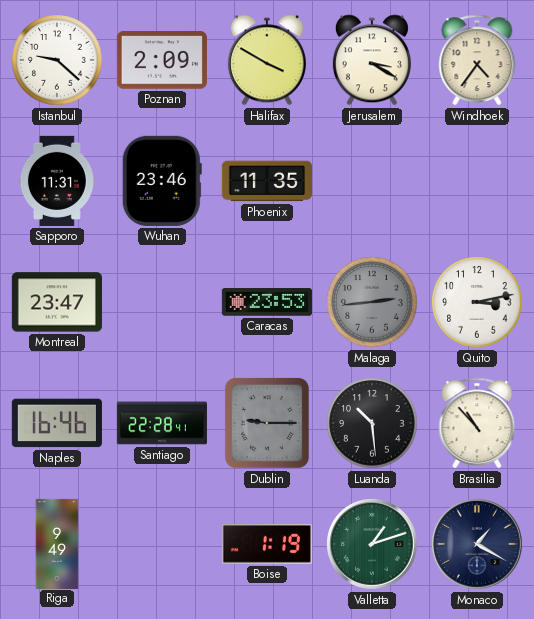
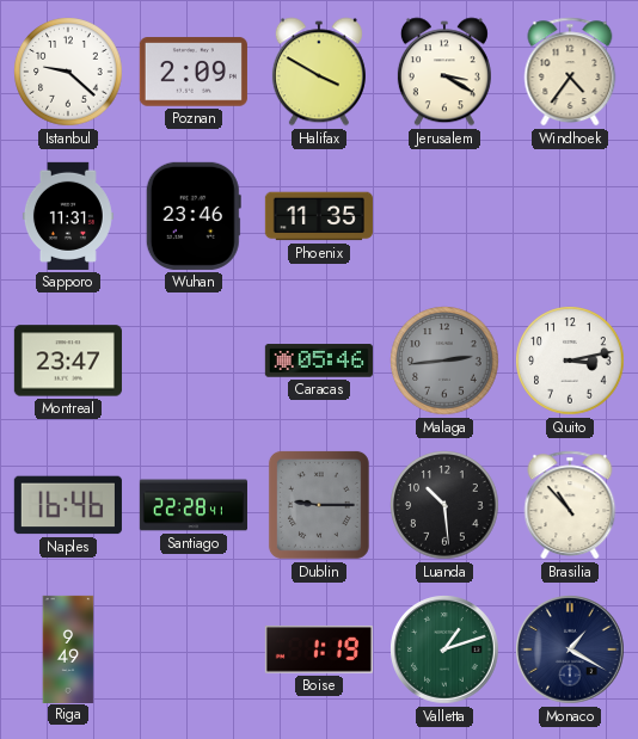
Caracas: 23:53 -> 05:46 (319, 361)
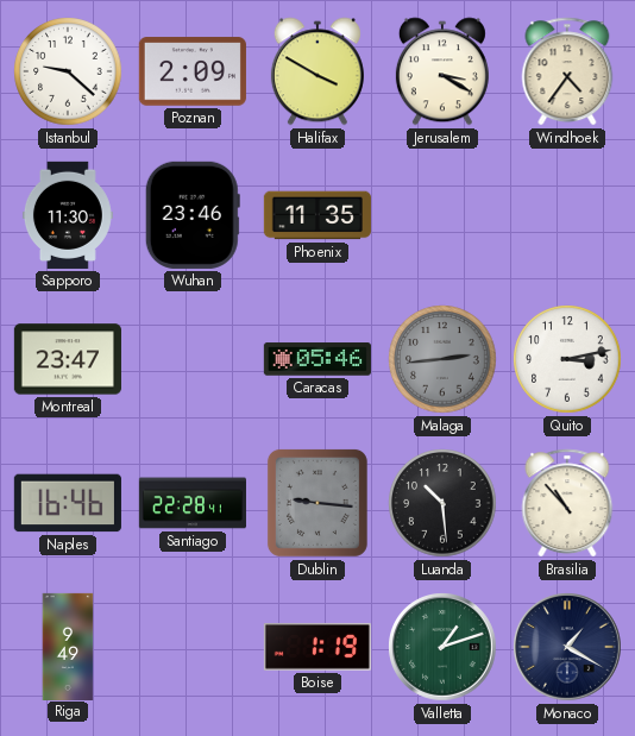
Sapporo: 11:31 -> 11:30 (68, 215)
Dublin: 9:15 -> 9:16 (317, 503)
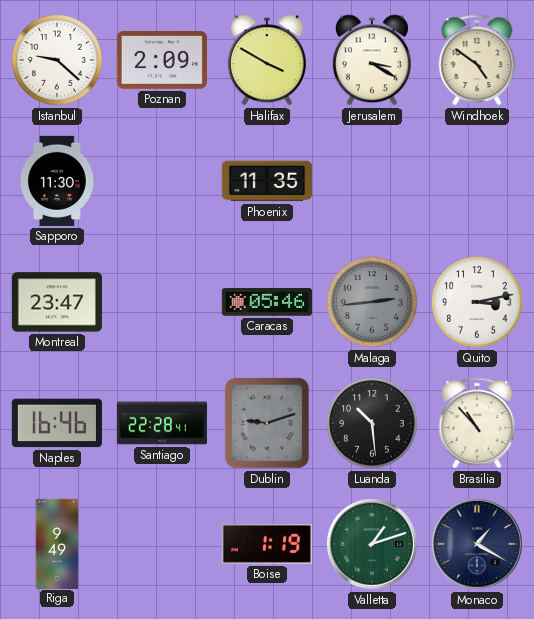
Windhoek: 4:36 -> 4:51 (477, 60)
Wuhan: 23:46 -> none (193, 215)
Dublin: 9:16 -> 9:12 (267, 423)
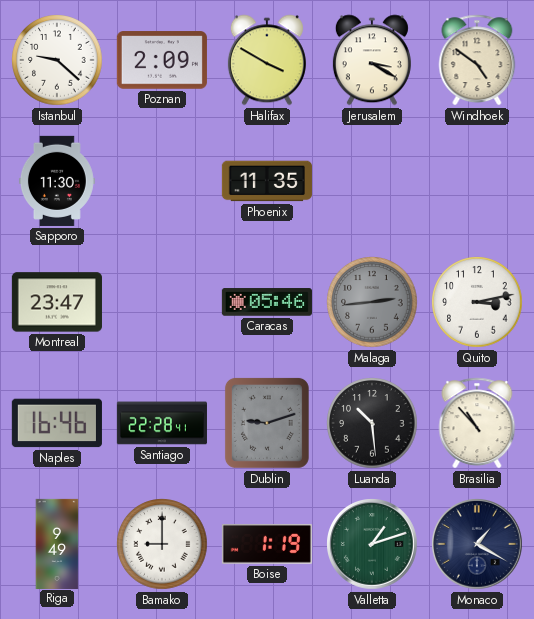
Bamako: none -> 9:00 (162, 544)
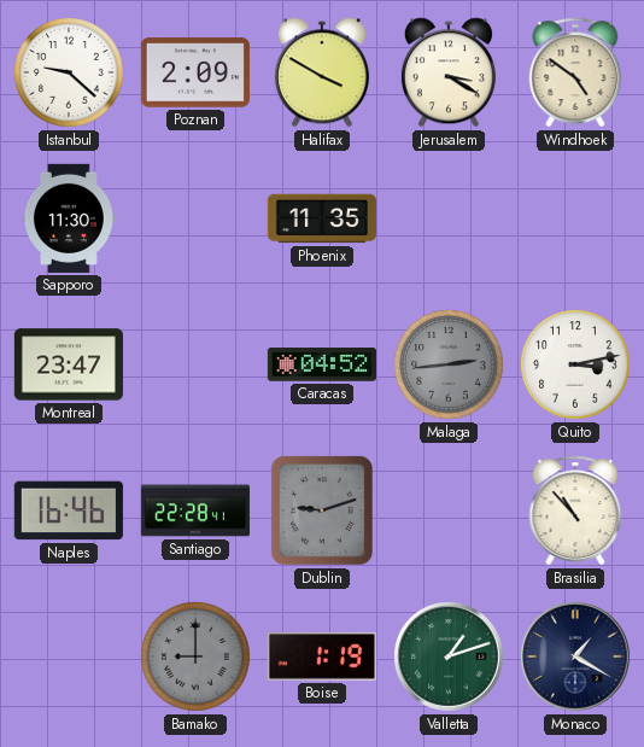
Caracas: 05:46 -> 04:52 (322, 364)
Luanda: 10:29 -> none (372, 423)
Riga: 9:49 -> none (57, 543)
Bamako dial: white -> grey (195, 656)
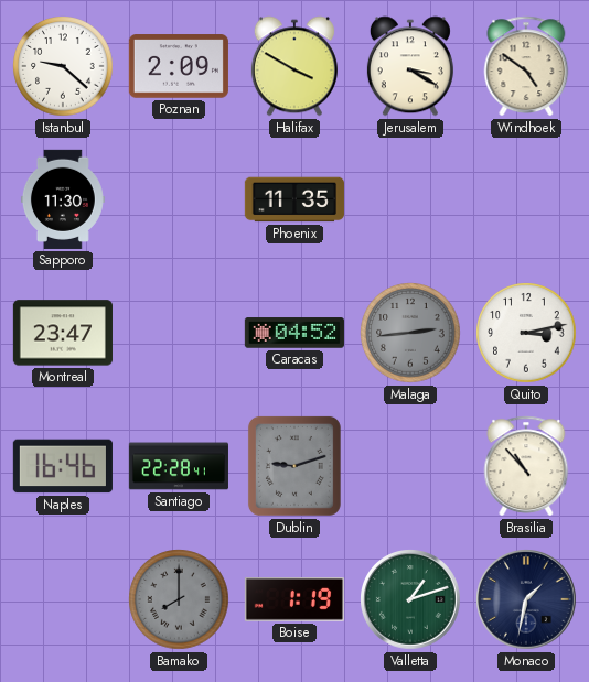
Bamako: 9:00 -> 8:00 (179, 599)
Monaco: 1:20 -> 1:32 (526, 599)
